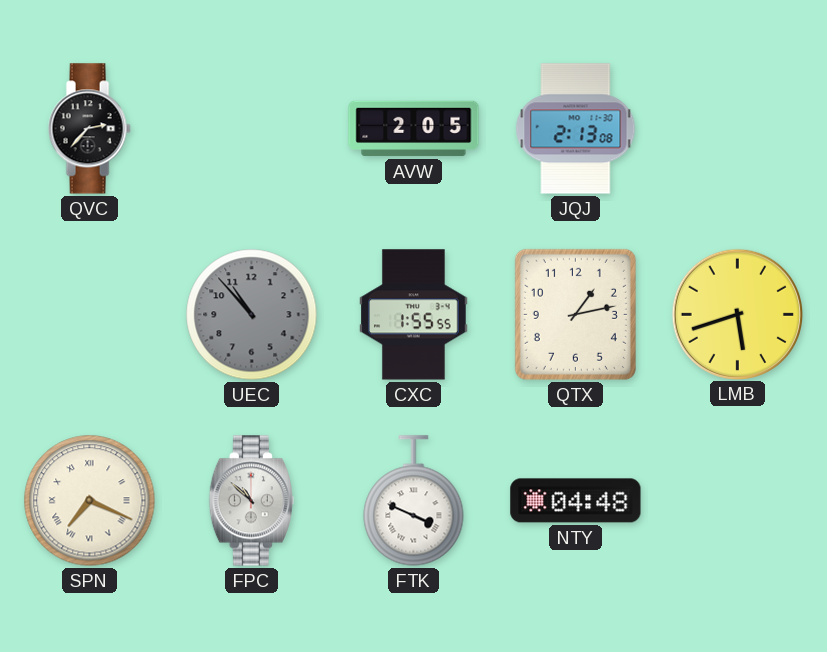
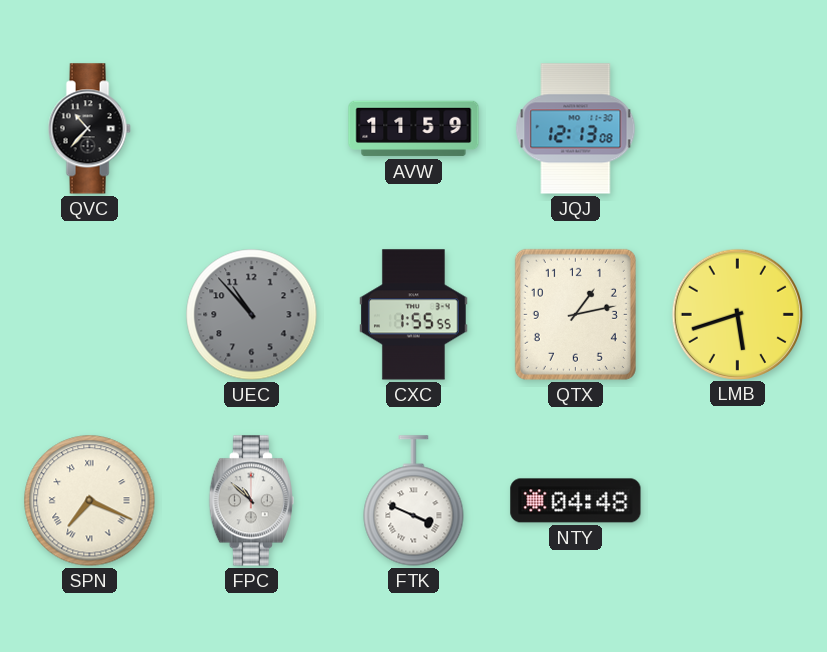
QVC: 2:37 -> 10:37 (89, 129)
AVW: 2:05 -> 11:59 (414, 129)
JQJ: 2:13 -> 12:13 (576, 129)
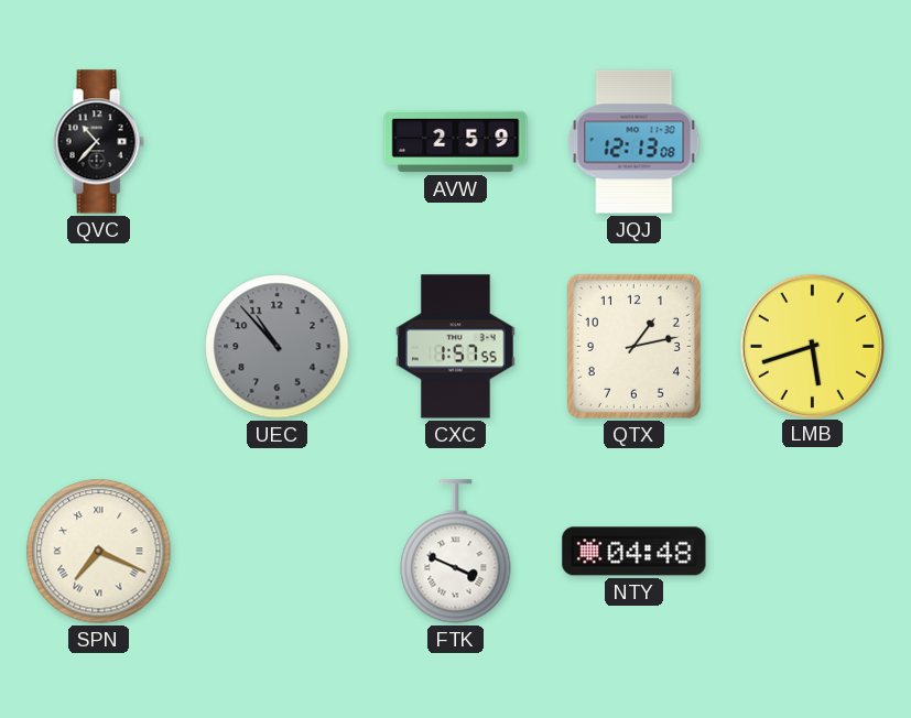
AVW: 11:59 -> 2:59 (456, 142)
CXC: 1:55 -> 1:57 (456, 347)
FPC: 10:52 -> none (251, 501)
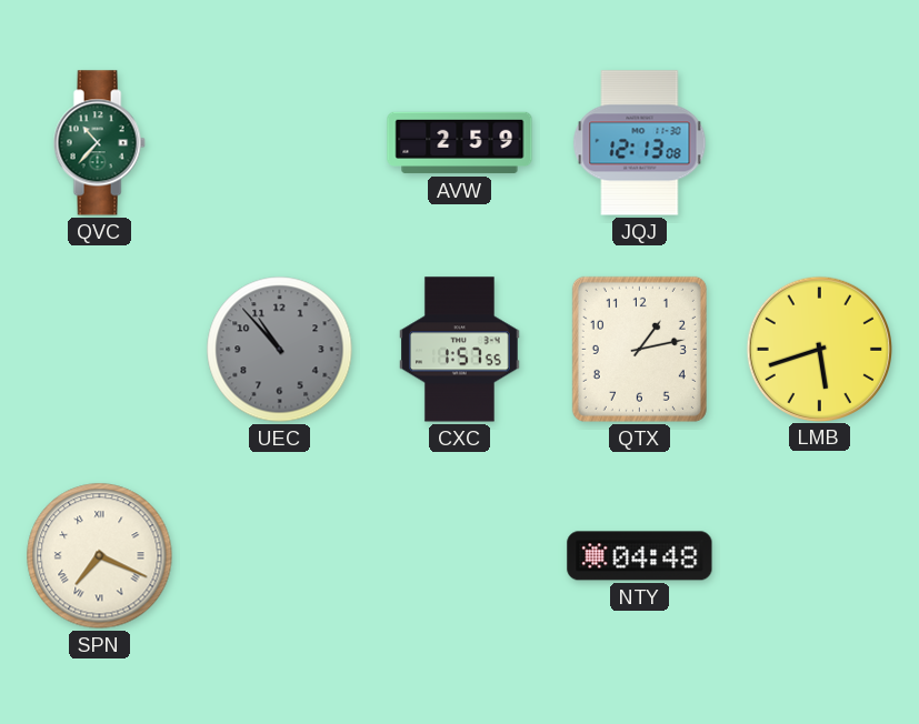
QVC dial: black -> green (99, 143)
FTK: 3:49 -> none (456, 552)
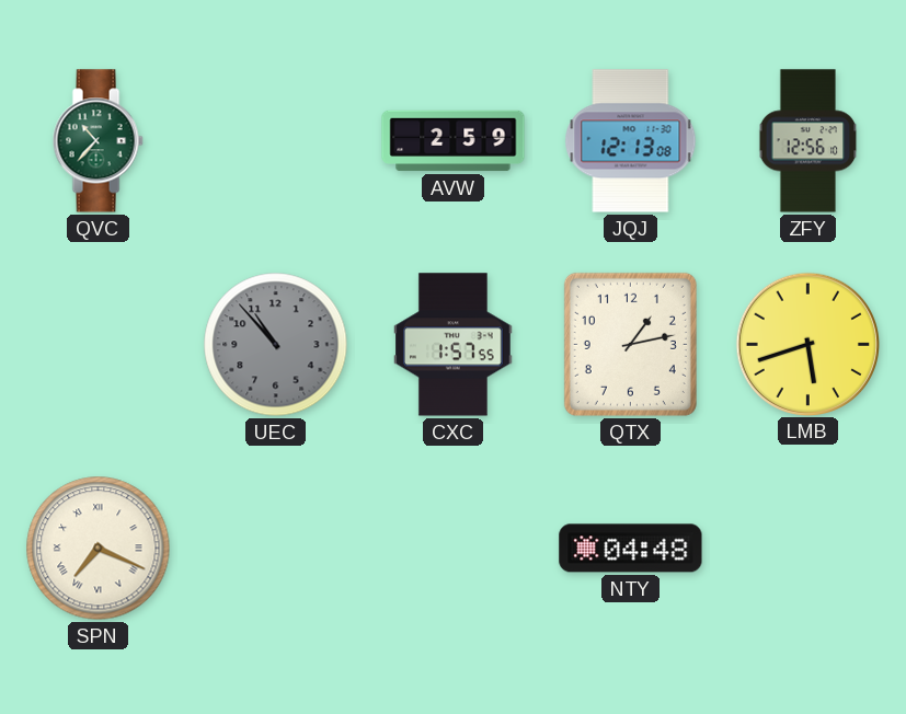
ZFY: none -> 12:56 (808, 141)
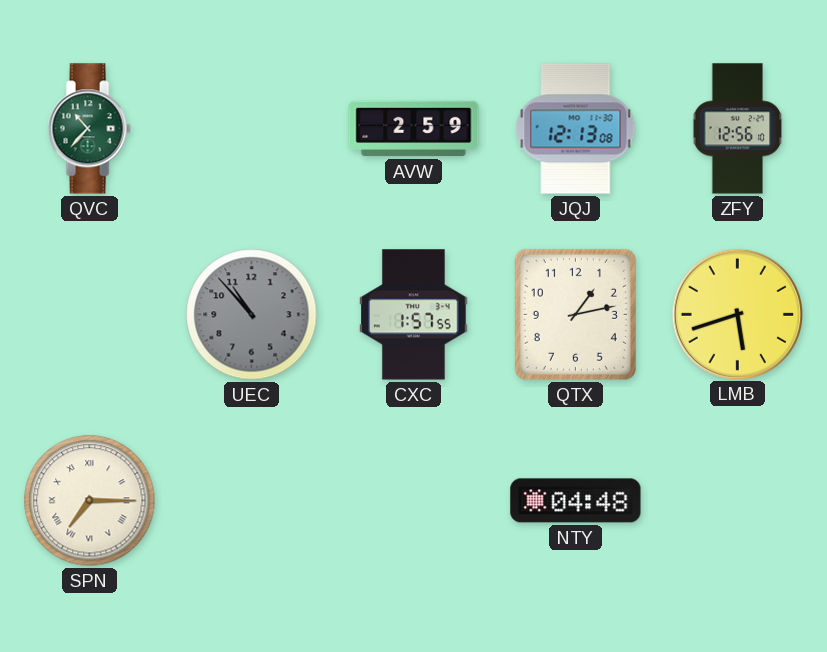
SPN: 7:19 -> 7:15 (90, 501)
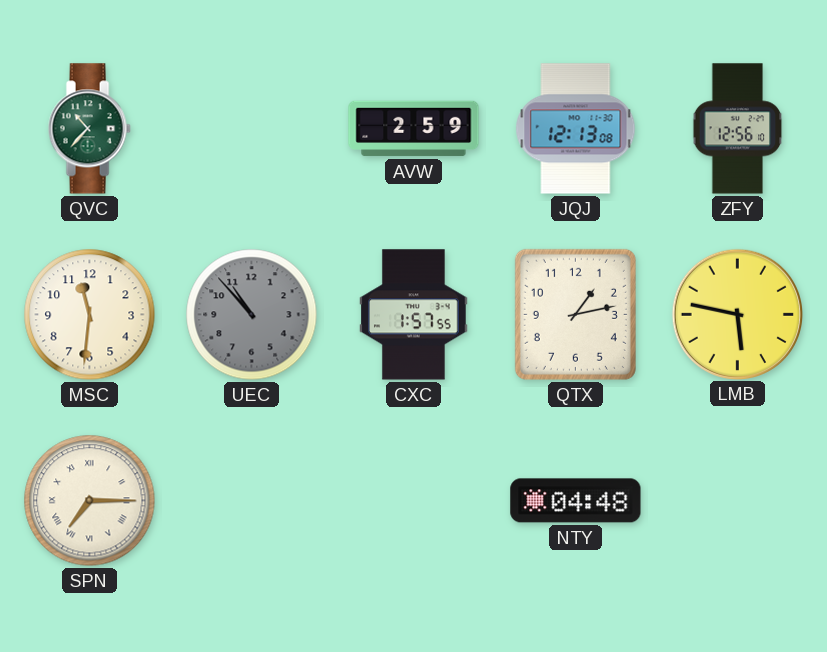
MSC: none -> 11:31 (90, 315)
LMB: 5:42 -> 5:47 (737, 314)
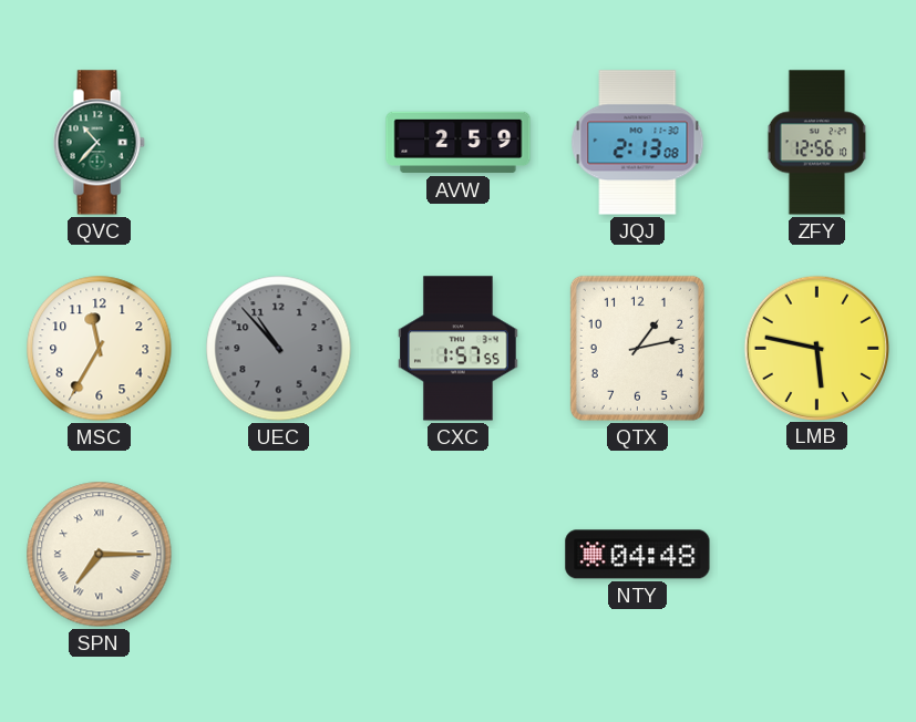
JQJ: 12:13 -> 2:13 (638, 143)
MSC: 11:31 -> 11:35 (100, 349)
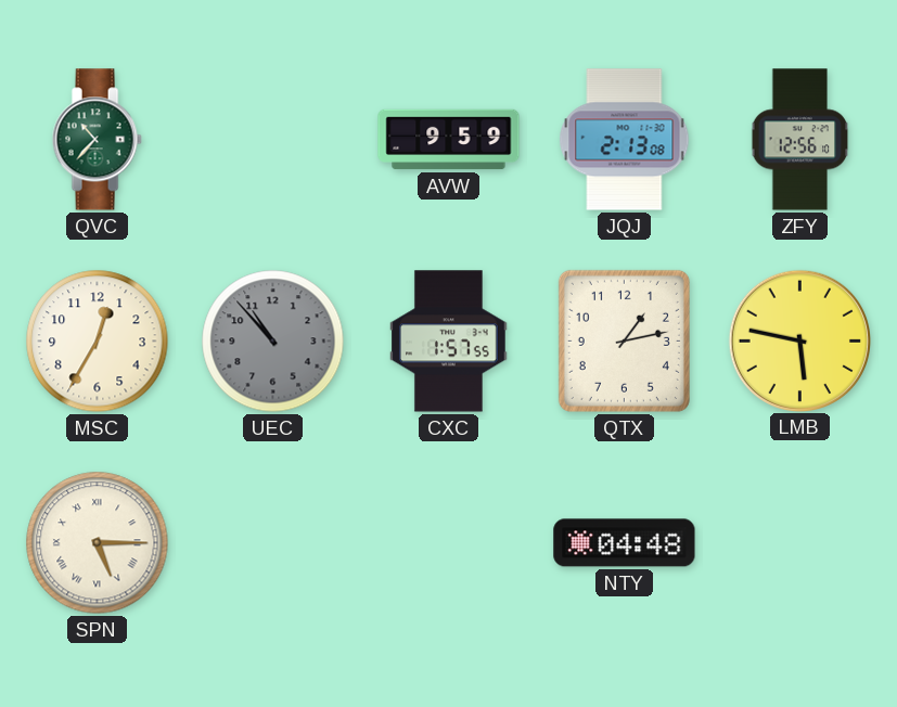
AVW: 2:59 -> 9:59 (449, 140)
MSC: 11:35 -> 12:35 (98, 342)
SPN: 7:15 -> 5:15 (98, 543)
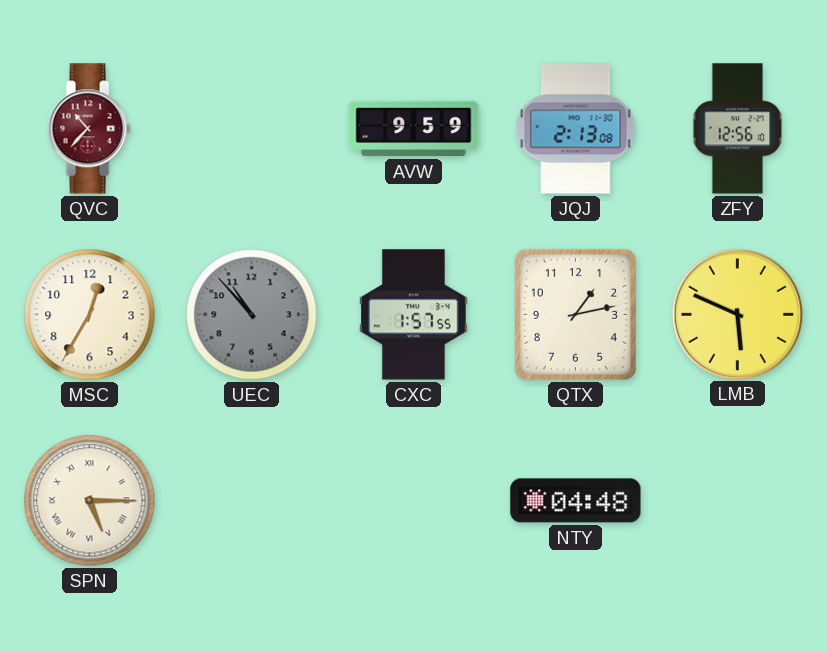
QVC dial: green -> burgundy (89, 129)
LMB: 5:47 -> 5:49 (737, 314)
